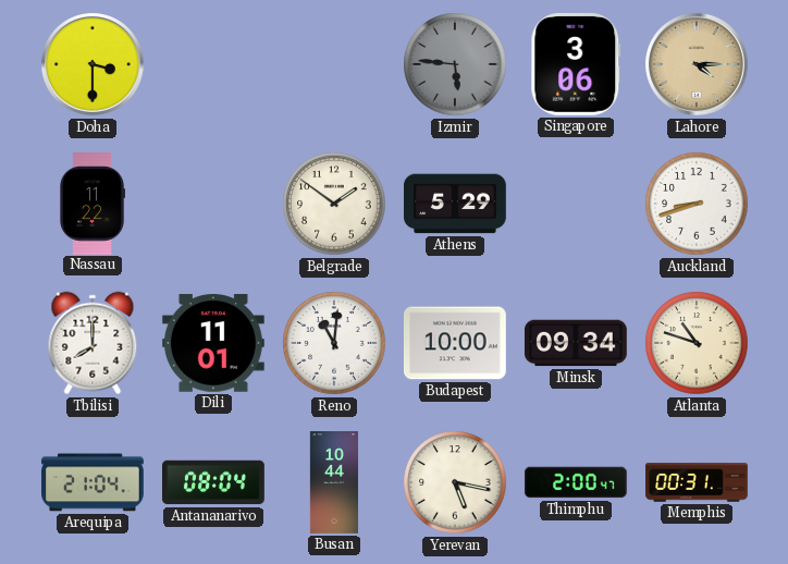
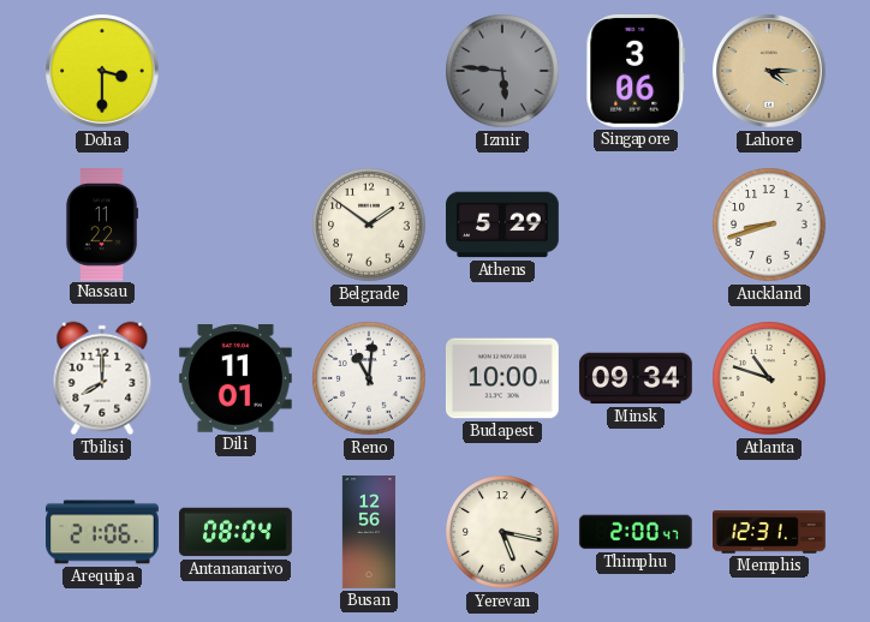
Arequipa: 21:04 -> 21:06 (103, 532)
Busan: 10:44 -> 12:56 (369, 532)
Memphis: 00:31 -> 12:31 (769, 532)
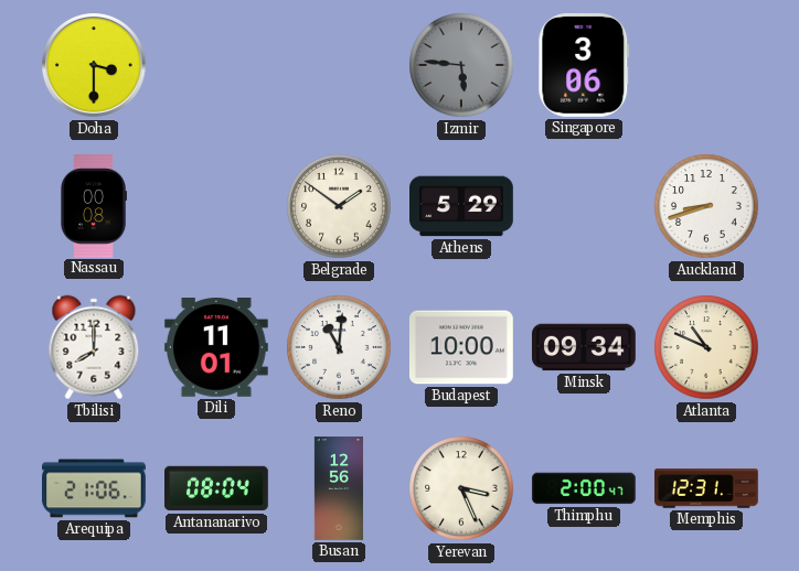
Lahore: 4:15 -> none (770, 72)
Nassau: 11:22 -> 00:08 (94, 206)
Atlanta: 10:48 -> 10:49 (706, 347)
Yerevan: 5:17 -> 3:26 (461, 488)
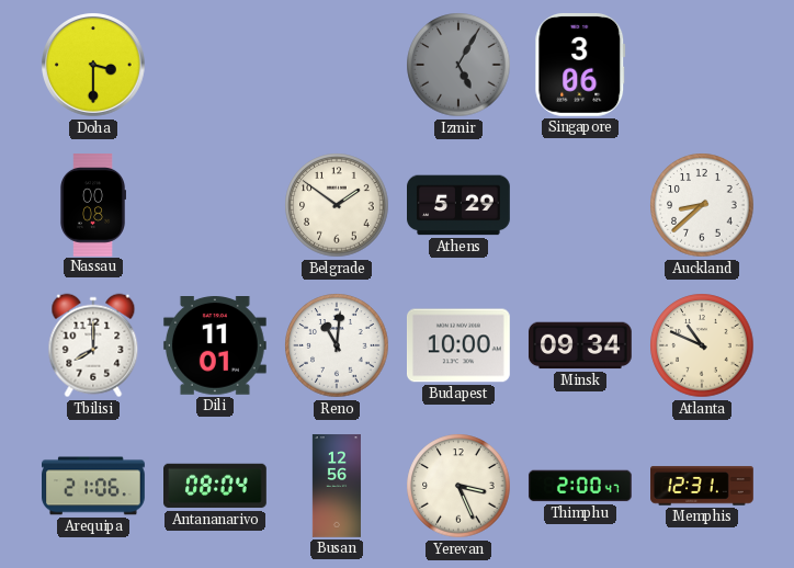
Izmir: 5:46 -> 5:05 (458, 65)
Auckland: 8:42 -> 8:38 (702, 205)
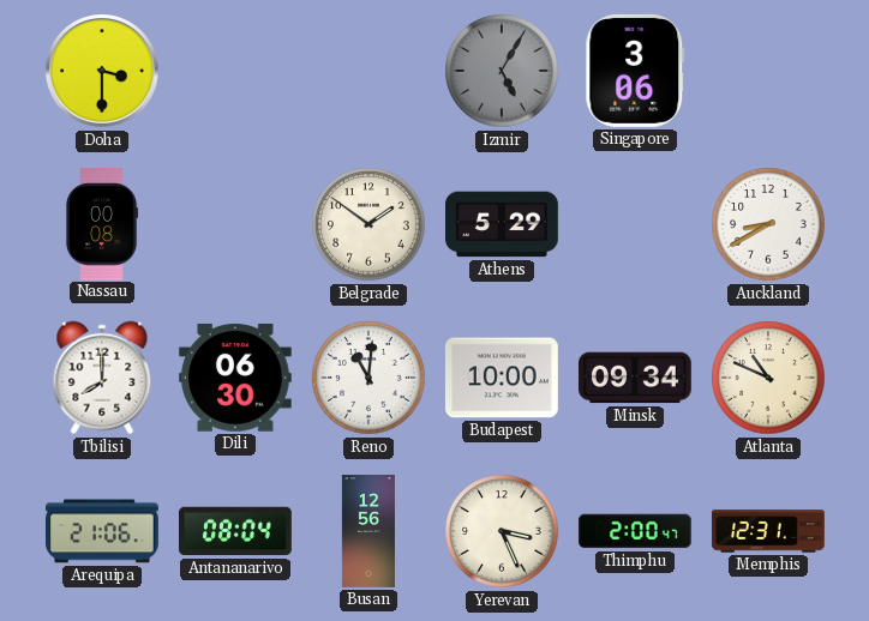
Auckland: 8:38 -> 8:40 (768, 224)
Dili: 11:01 -> 06:30 (235, 379)
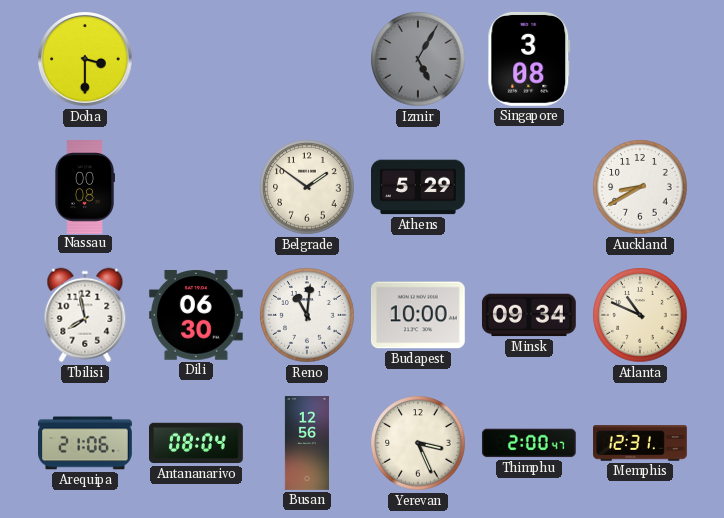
Singapore: 3:06 -> 3:08 (529, 59)
Tbilisi: 8:00 -> 7:58 (85, 315)
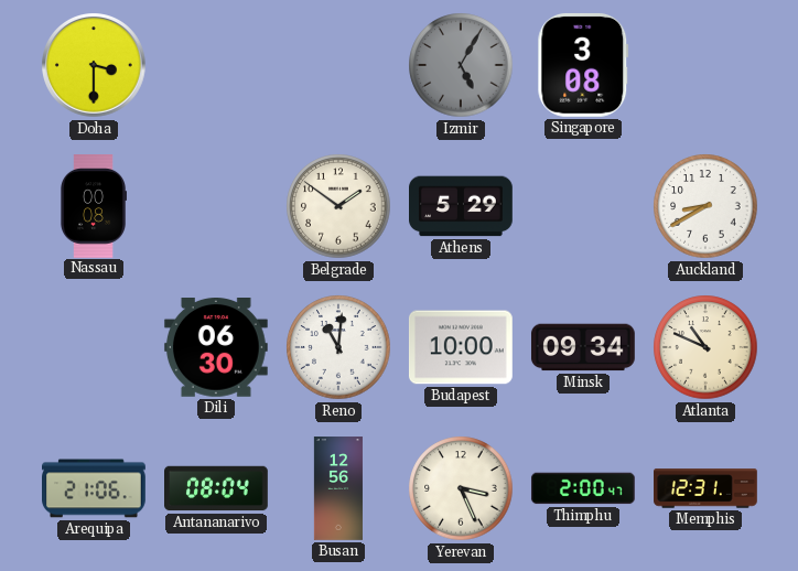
Tbilisi: 7:58 -> none (85, 315)
